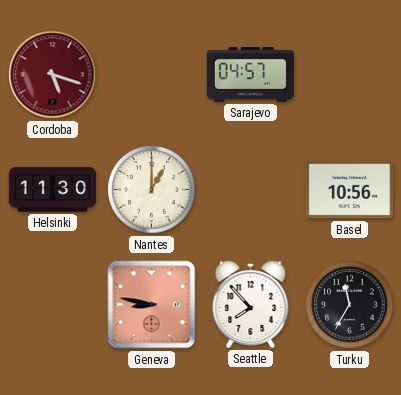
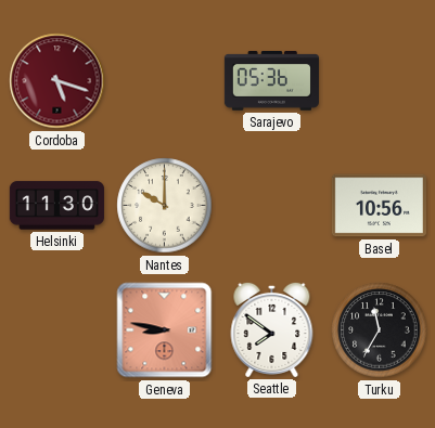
Sarajevo: 04:57 -> 05:36 (271, 81)
Nantes: 1:00 -> 10:00 (165, 206)
Seattle: 7:53 -> 7:51 (272, 329)
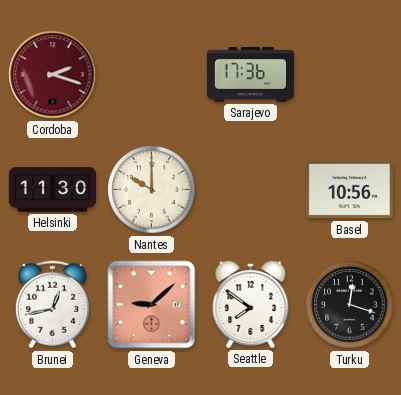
Cordoba: 5:18 -> 2:18 (53, 75)
Sarajevo: 05:36 -> 17:36 (250, 75)
Brunei: none -> 12:43 (52, 305)
Geneva: 8:47 -> 9:08 (152, 305)
Turku: 11:35 -> 12:18 (350, 305)
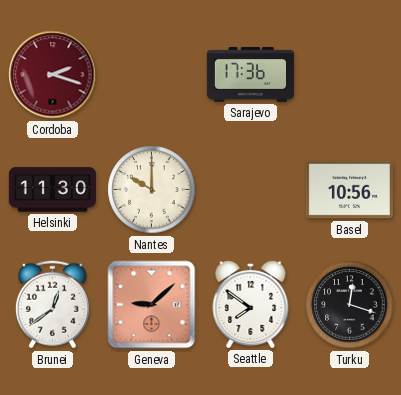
Brunei: 12:43 -> 12:39 (52, 305)
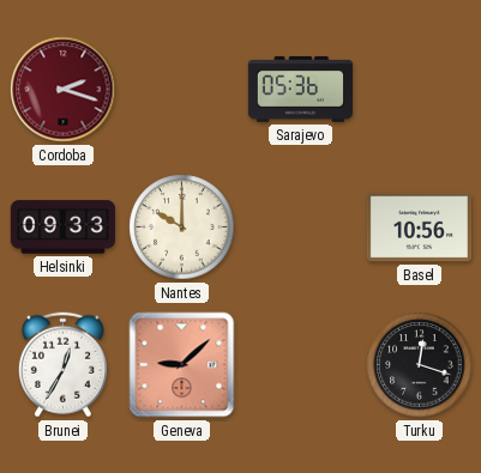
Sarajevo: 17:36 -> 05:36 (300, 90)
Helsinki: 11:30 -> 09:33 (62, 228)
Brunei: 12:39 -> 12:35 (62, 365)
Seattle: 7:51 -> none (251, 304)
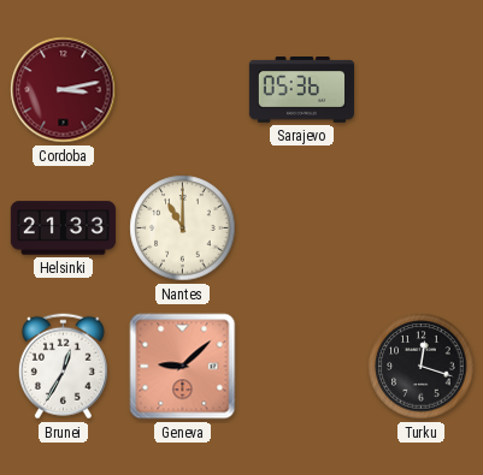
Cordoba: 2:18 -> 3:13 (64, 90)
Helsinki: 09:33 -> 21:33 (63, 228)
Nantes: 10:00 -> 11:00 (183, 228)
Basel: 10:56 -> none (419, 228)
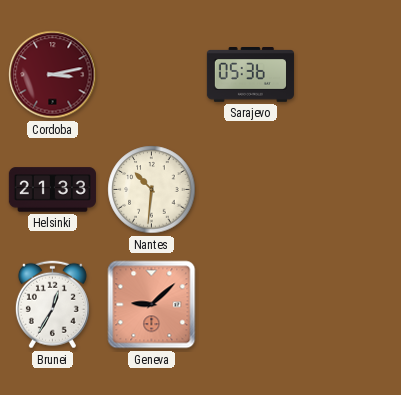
Nantes: 11:00 -> 10:31 (152, 190)
Turku: 12:18 -> none (422, 367)
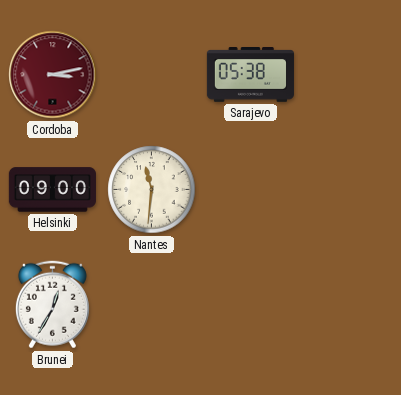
Sarajevo: 05:36 -> 05:38 (250, 75)
Helsinki: 21:33 -> 09:00 (52, 190)
Nantes: 10:31 -> 11:31 (152, 190)
Geneva: 9:08 -> none (152, 305)
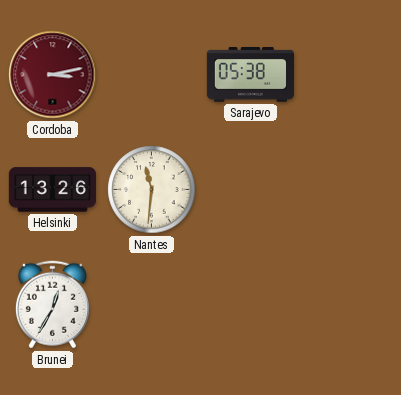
Helsinki: 09:00 -> 13:26 (52, 190)
